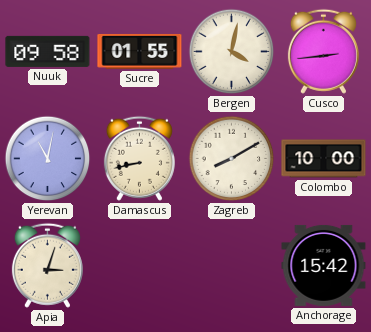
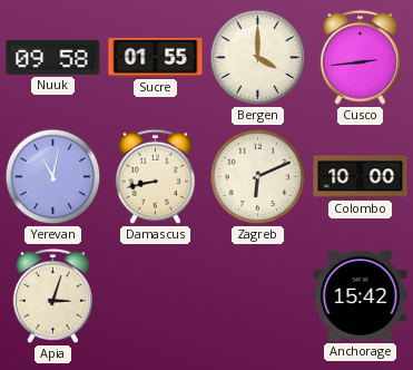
Bergen: 4:02 -> 4:00 (258, 58)
Zagreb: 8:10 -> 6:11 (258, 177)
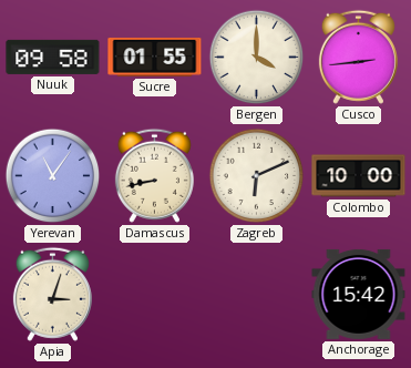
Yerevan: 11:02 -> 11:06 (53, 176)
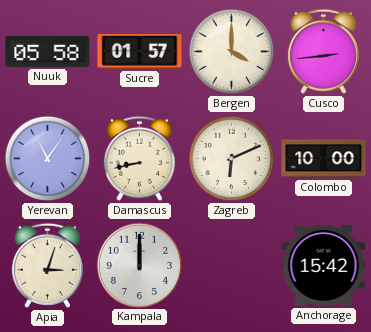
Nuuk: 09:58 -> 05:58 (48, 51)
Sucre: 01:55 -> 01:57 (140, 51)
Kampala: none -> 12:00 (139, 265)
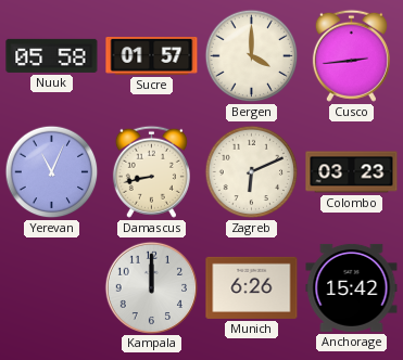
Yerevan: 11:06 -> 11:04 (52, 172)
Colombo: 10:00 -> 03:23 (352, 172)
Apia: 3:03 -> none (47, 265)
Munich: none -> 6:26 (252, 287)
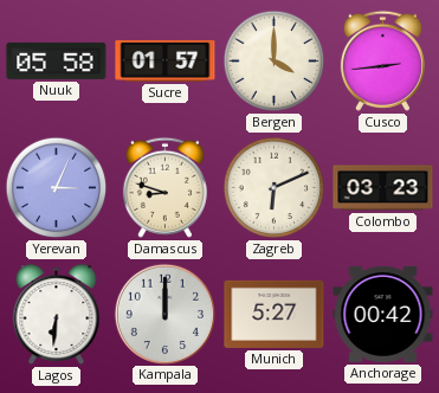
Yerevan: 11:04 -> 3:04 (57, 188)
Damascus: 8:43 -> 8:48 (164, 187)
Lagos: none -> 6:31 (57, 315)
Munich: 6:26 -> 5:27 (275, 314)
Anchorage: 15:42 -> 00:42 (383, 314)
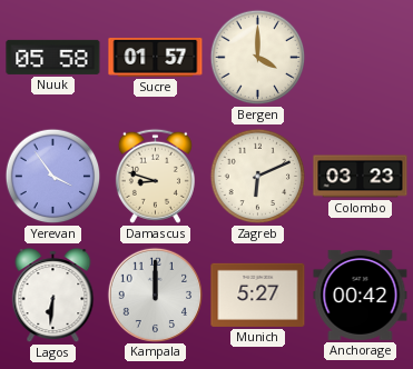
Cusco: 2:44 -> none (382, 60)
Yerevan: 3:04 -> 3:54 (53, 177)
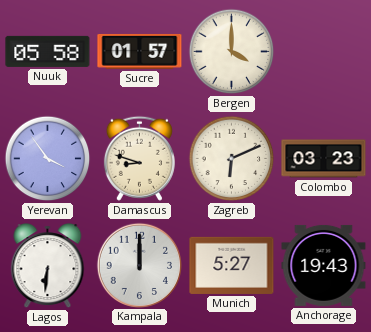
Anchorage: 00:42 -> 19:43 (324, 265)
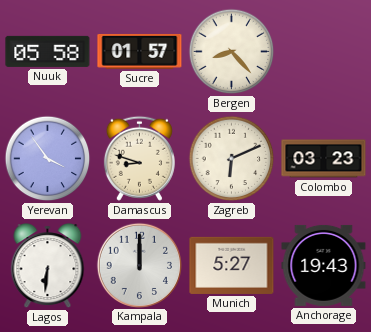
Bergen: 4:00 -> 8:23 (232, 52)
